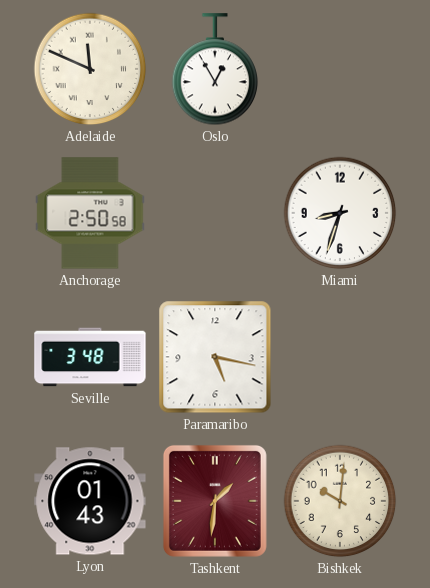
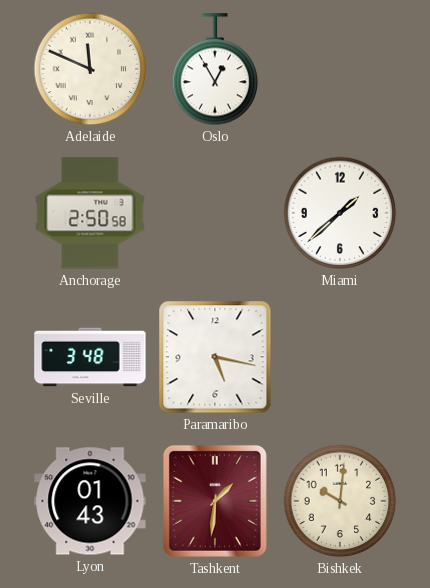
Miami: 8:33 -> 1:38 (340, 213)
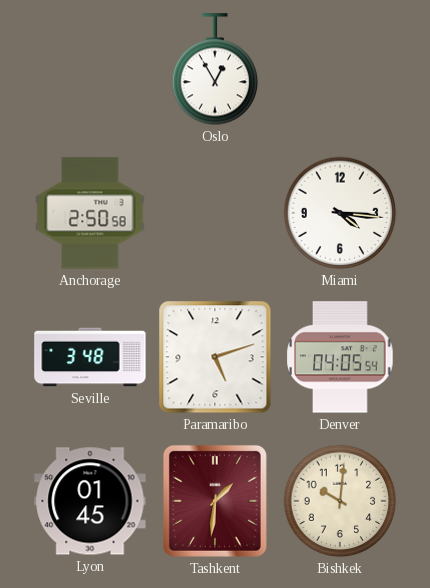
Adelaide: 11:49 -> none (90, 69)
Miami: 1:38 -> 4:16 (340, 213)
Paramaribo: 5:17 -> 5:12 (215, 357)
Denver: none -> 04:05 (340, 357)
Lyon: 01:43 -> 01:45 (90, 501)
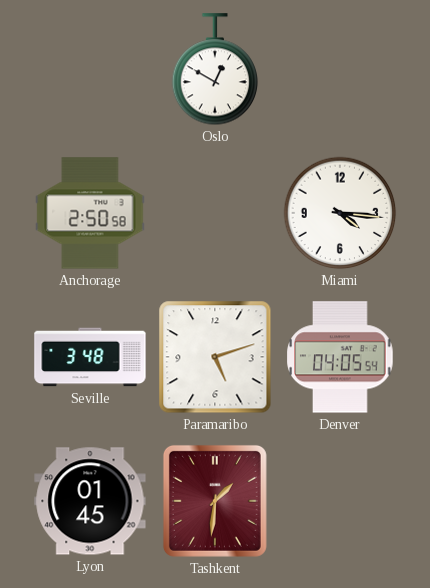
Oslo: 12:55 -> 12:50 (215, 70)
Bishkek: 10:01 -> none (340, 501)
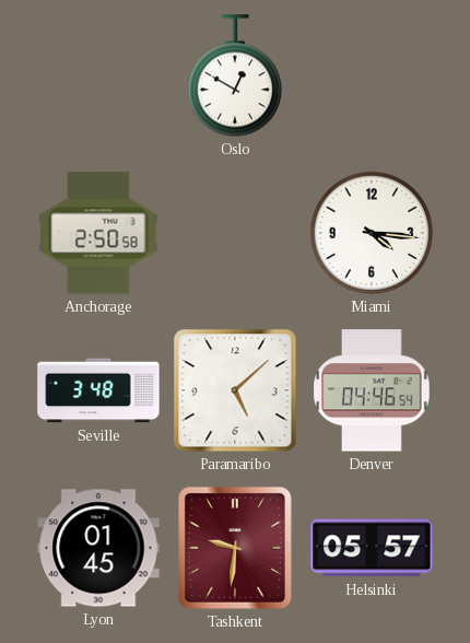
Paramaribo: 5:12 -> 5:08 (235, 390)
Denver: 04:05 -> 04:46 (372, 390)
Tashkent: 1:31 -> 9:31 (235, 548)
Helsinki: none -> 05:57 (372, 548)
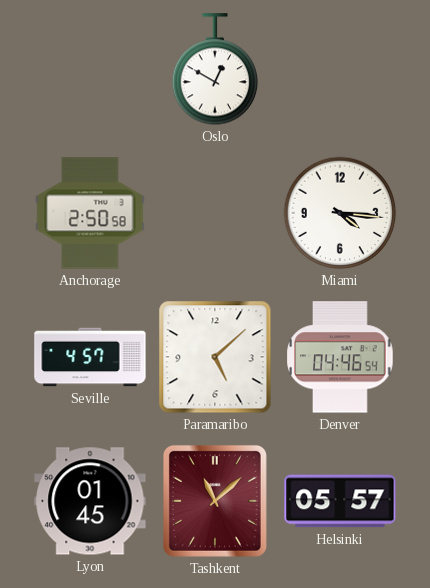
Seville: 3:48 -> 4:57 (90, 357)
Tashkent: 9:31 -> 11:08 (215, 501)
